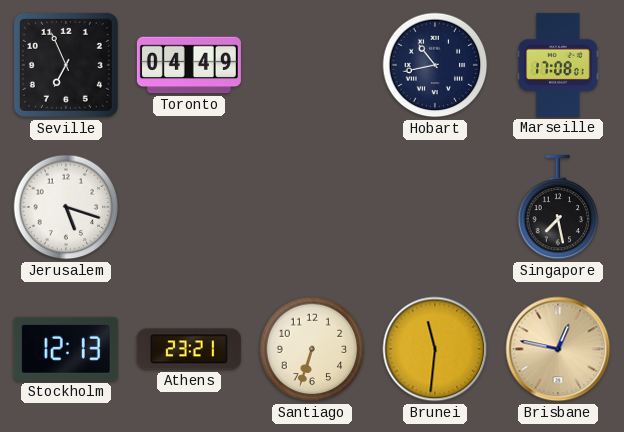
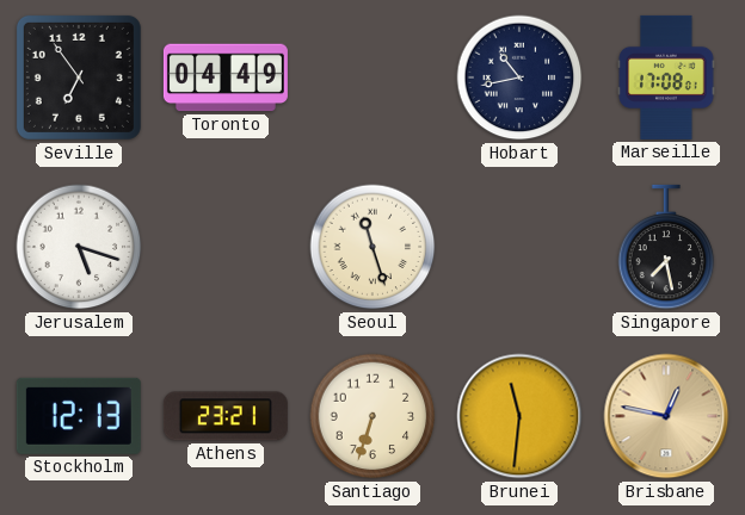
Seville: 6:56 -> 6:54 (79, 77)
Seoul: none -> 11:27 (372, 247)
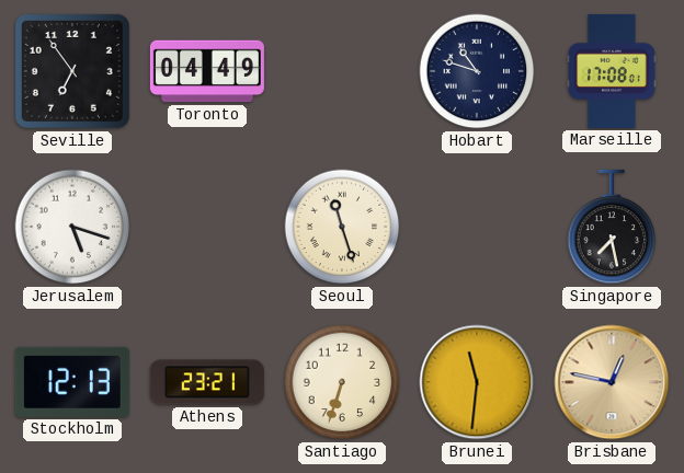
Hobart: 10:43 -> 10:48 (477, 71)
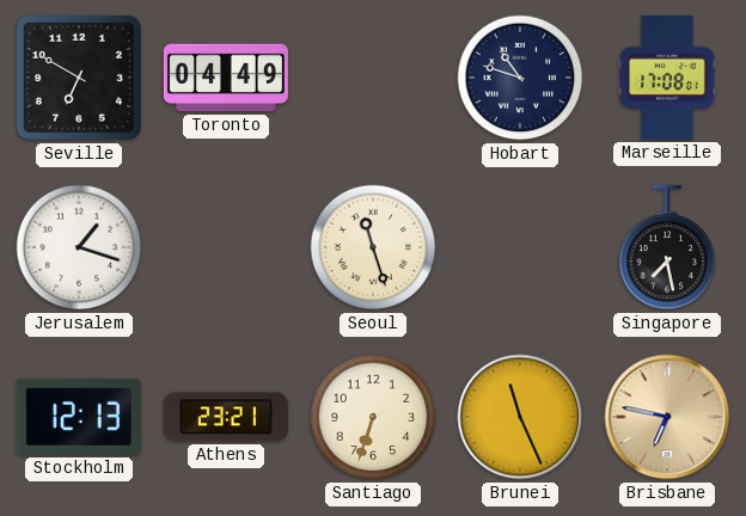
Seville: 6:54 -> 6:50 (79, 78)
Jerusalem: 5:18 -> 1:18 (79, 247)
Brunei: 11:31 -> 11:26 (520, 417)
Brisbane: 12:47 -> 6:47 (667, 417)
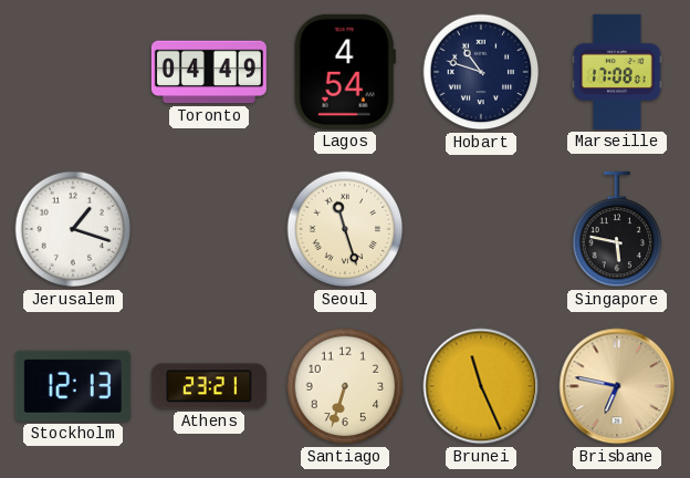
Seville: 6:50 -> none (79, 78)
Lagos: none -> 4:54 (345, 72)
Singapore: 7:28 -> 5:47 (617, 229)
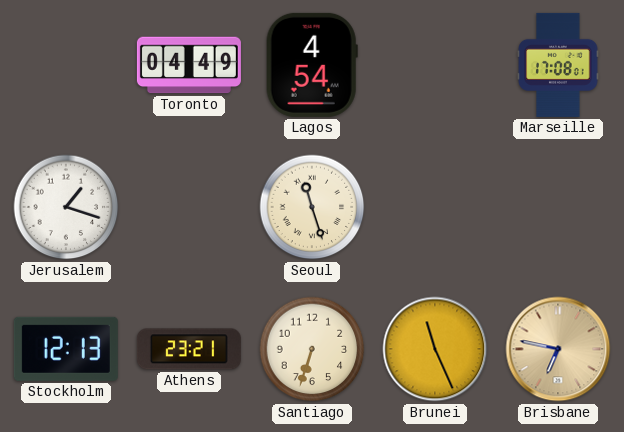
Hobart: 10:48 -> none (481, 72)
Singapore: 5:47 -> none (617, 229)
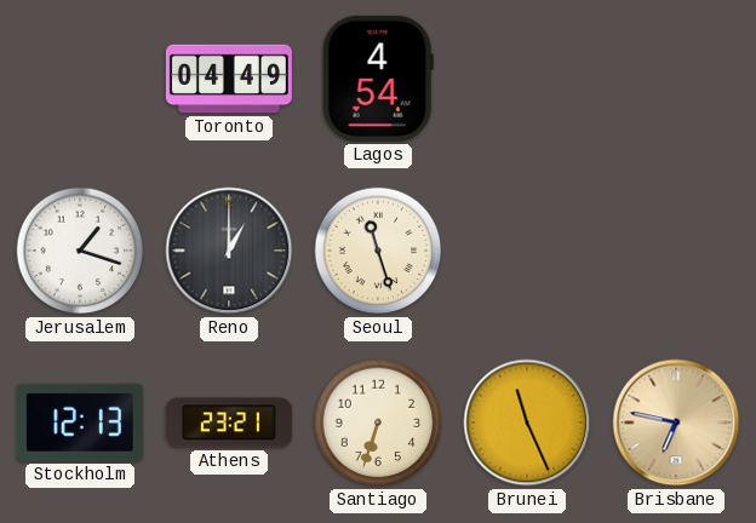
Marseille: 17:08 -> none (558, 65)
Reno: none -> 1:00 (229, 251)
